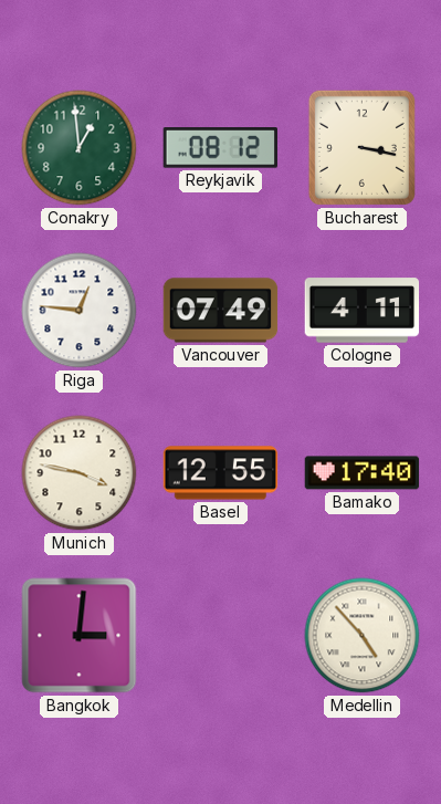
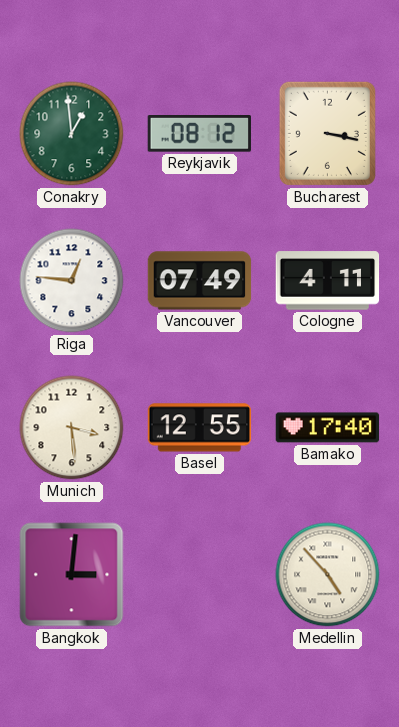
Munich: 3:47 -> 3:29 (72, 428)
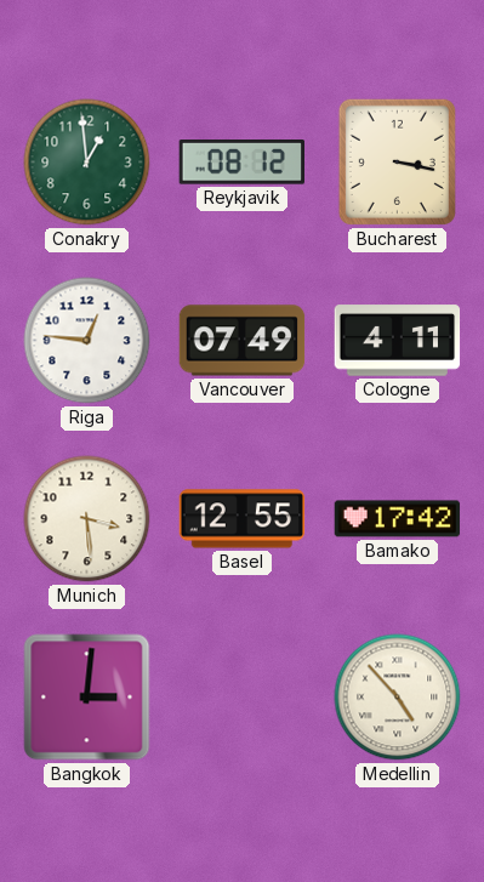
Bamako: 17:40 -> 17:42 (398, 519)
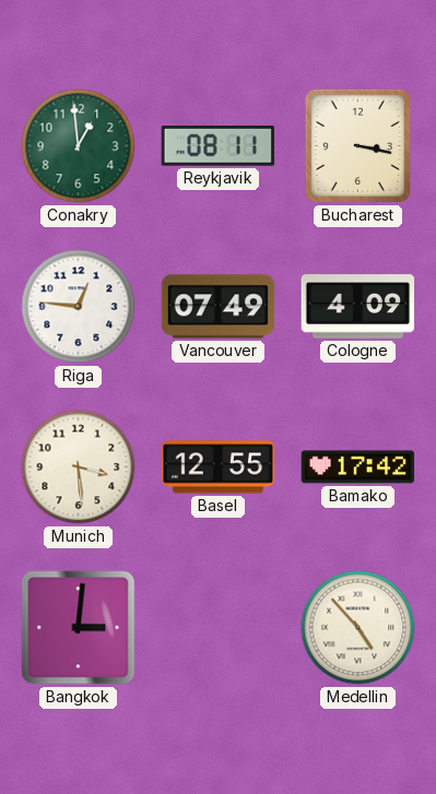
Reykjavik: 08:12 -> 08:11 (217, 146)
Cologne: 4:11 -> 4:09 (358, 307)
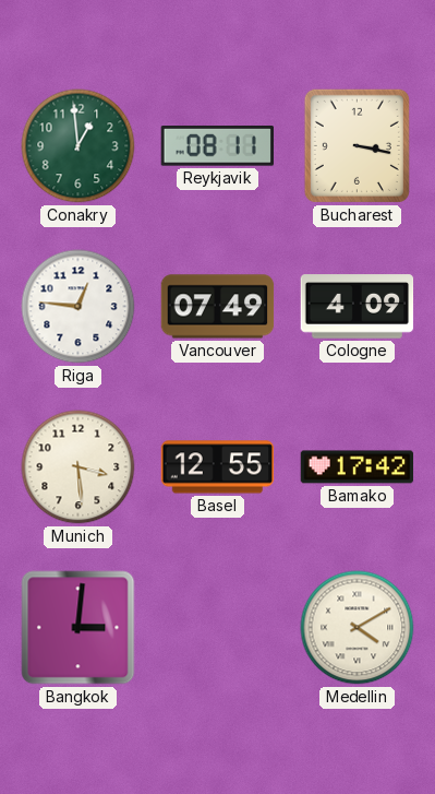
Medellin: 4:53 -> 4:10 (358, 628)
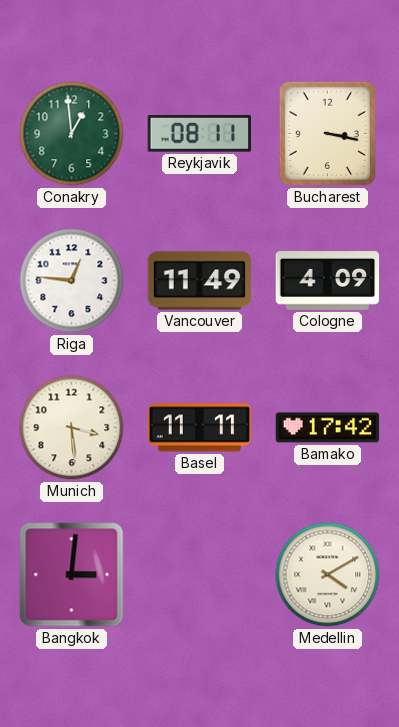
Vancouver: 07:49 -> 11:49 (200, 281)
Basel: 12:55 -> 11:11 (200, 428)
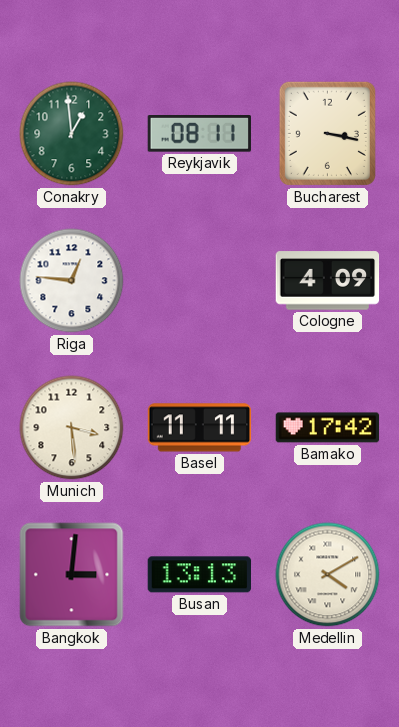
Vancouver: 11:49 -> none (200, 281)
Busan: none -> 13:13 (199, 575)
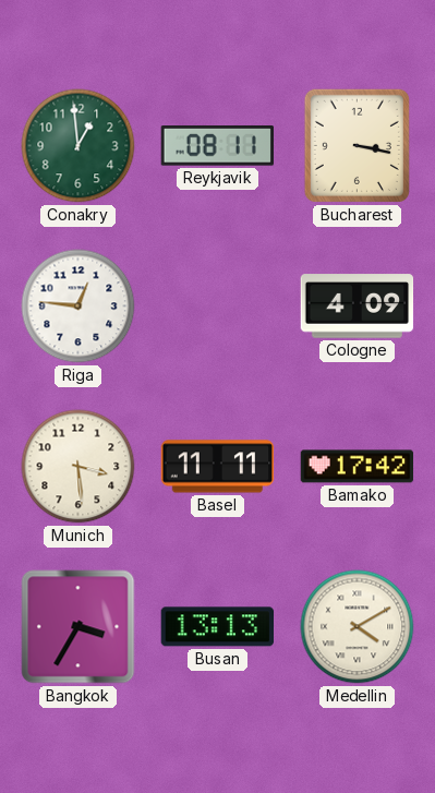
Bangkok: 3:01 -> 3:35 (78, 627)
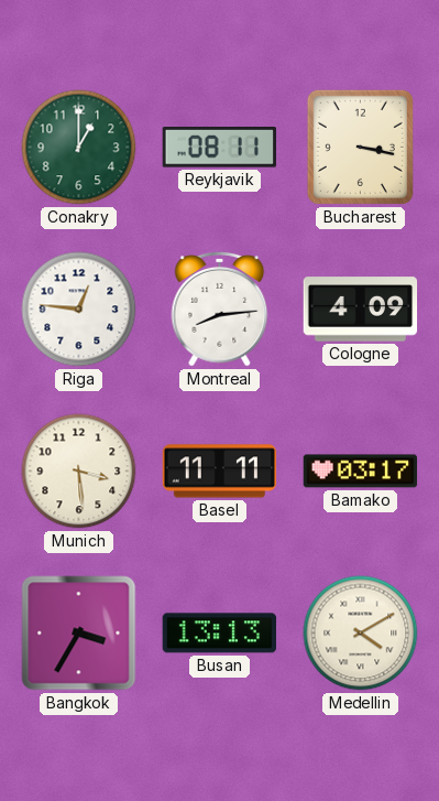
Conakry: 12:59 -> 1:00 (79, 148)
Montreal: none -> 8:14 (220, 309)
Bamako: 17:42 -> 03:17 (361, 472)
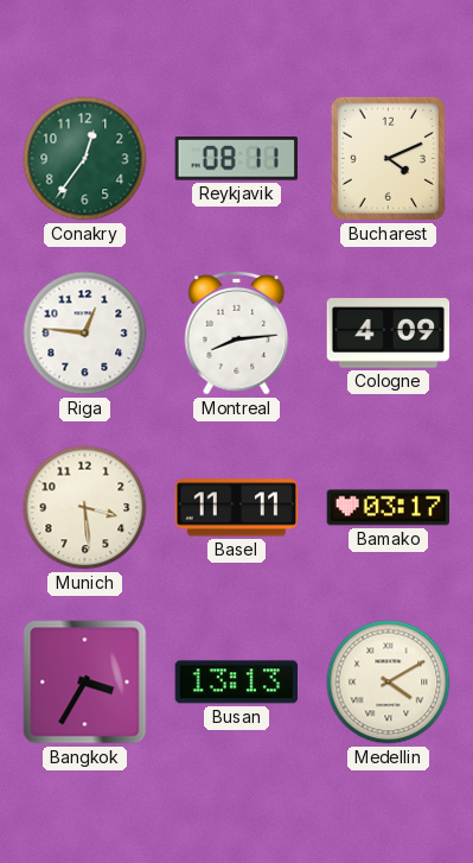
Conakry: 1:00 -> 12:36 (85, 159)
Bucharest: 3:17 -> 4:11 (388, 158)
